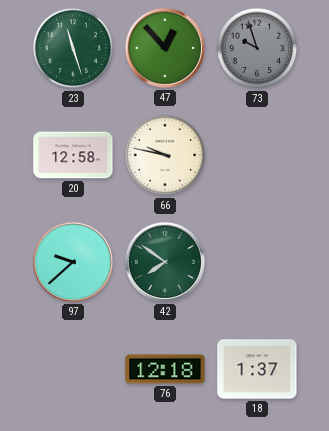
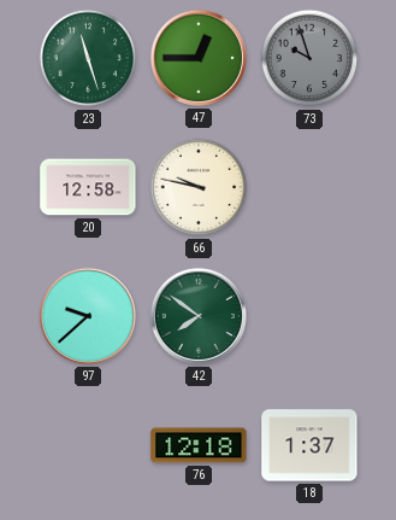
47: 12:53 -> 12:45 (199, 58)
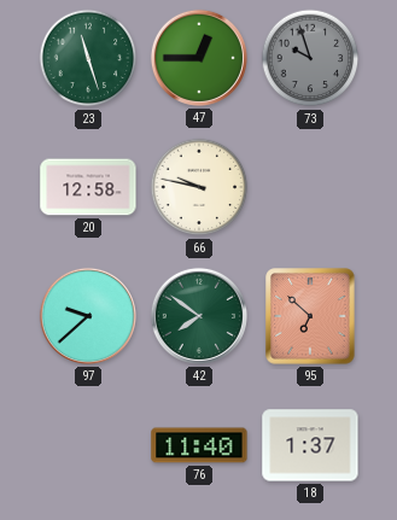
95: none -> 6:52 (310, 316)
76: 12:18 -> 11:40 (199, 445)
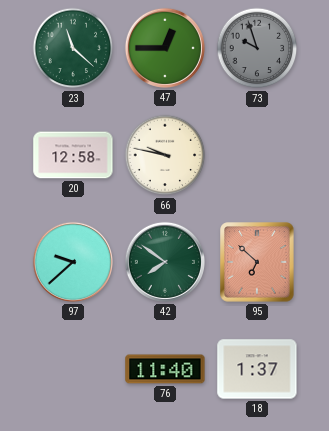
23: 11:27 -> 11:22 (73, 48)
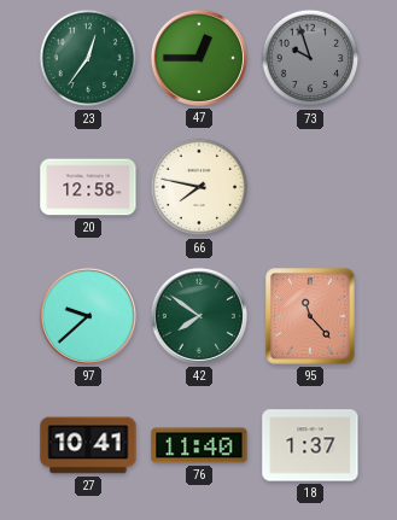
23: 11:22 -> 12:36 (88, 58)
66: 9:47 -> 7:47 (199, 187)
95: 6:52 -> 11:23 (310, 316)
27: none -> 10:41 (88, 445)
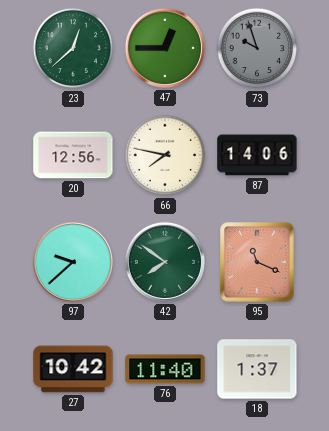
23: 12:36 -> 12:38 (73, 48)
20: 12:58 -> 12:56 (73, 155)
87: none -> 14:06 (257, 155)
95: 11:23 -> 11:19 (257, 262)
27: 10:41 -> 10:42 (73, 369)
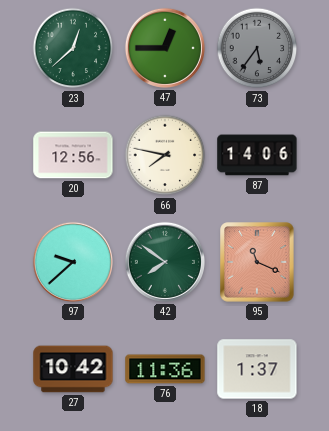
73: 9:57 -> 5:36 (257, 48)
76: 11:40 -> 11:36 (165, 369)
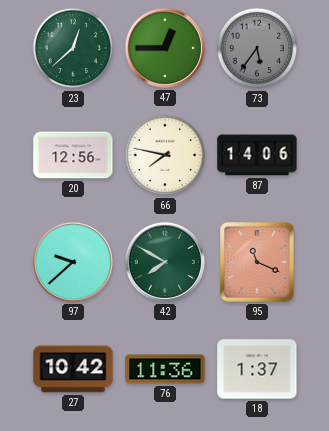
42: 7:51 -> 7:50 (165, 262)
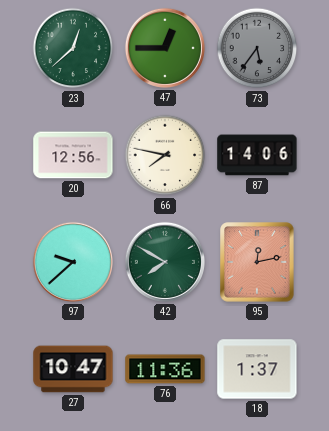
95: 11:19 -> 12:13 (257, 262)
27: 10:42 -> 10:47 (73, 369)
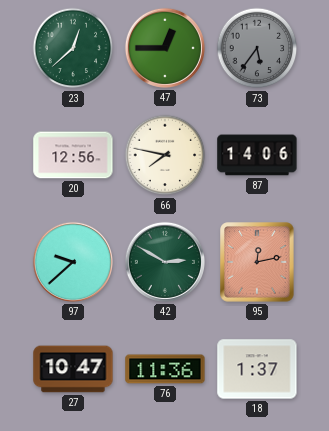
42: 7:50 -> 2:50 (165, 262)
